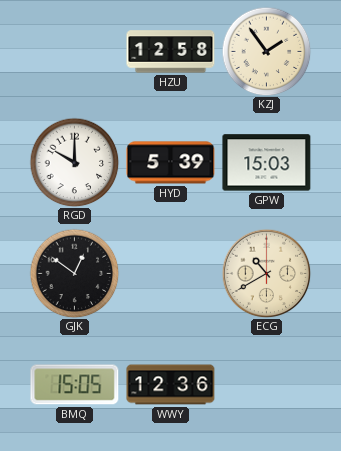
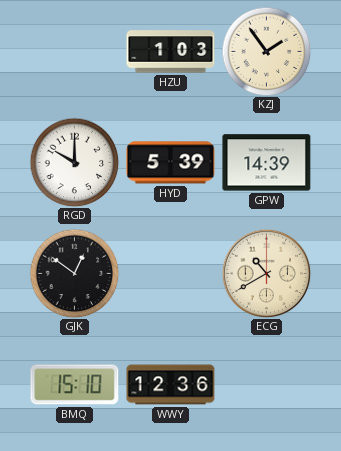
HZU: 12:58 -> 1:03 (171, 52)
GPW: 15:03 -> 14:39 (267, 163)
BMQ: 15:05 -> 15:10 (75, 385)
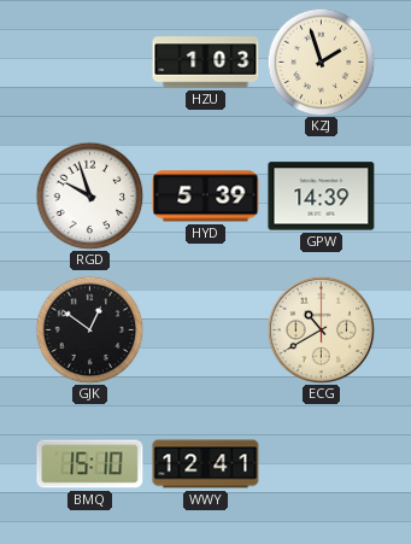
KZJ: 1:54 -> 1:57 (321, 62)
RGD: 10:00 -> 9:57 (89, 195)
WWY: 12:36 -> 12:41 (206, 464)
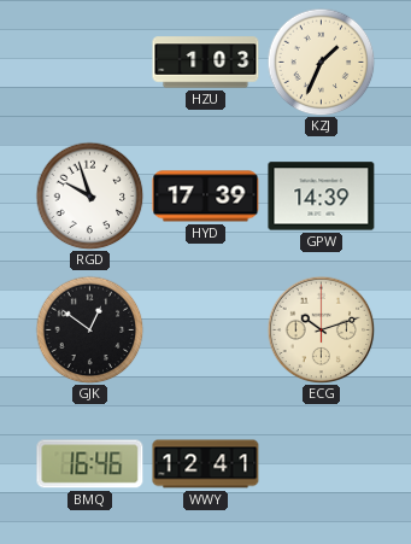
KZJ: 1:57 -> 1:34 (321, 62)
HYD: 5:39 -> 17:39 (206, 197)
ECG: 10:40 -> 10:12 (321, 329)
BMQ: 15:10 -> 16:46 (90, 464)
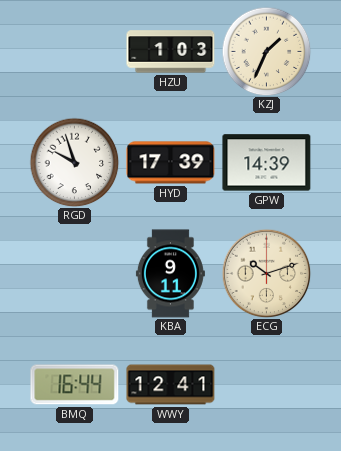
GJK: 12:51 -> none (89, 329)
KBA: none -> 9:11 (170, 274)
BMQ: 16:46 -> 16:44 (75, 385)
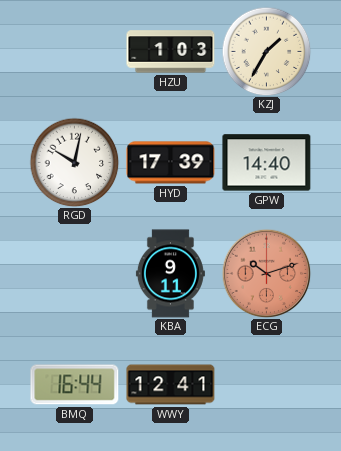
KZJ: 1:34 -> 1:35 (266, 51)
RGD: 9:57 -> 10:02 (74, 162)
GPW: 14:39 -> 14:40 (267, 163)
ECG dial: cream -> salmon (266, 273)
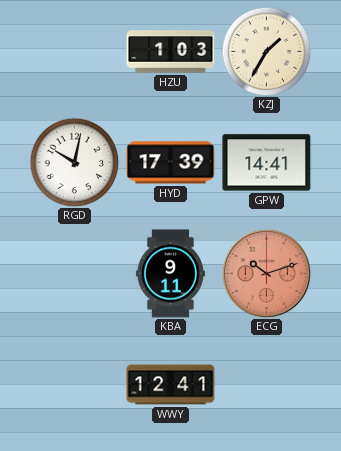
GPW: 14:40 -> 14:41 (267, 163)
BMQ: 16:44 -> none (75, 385)
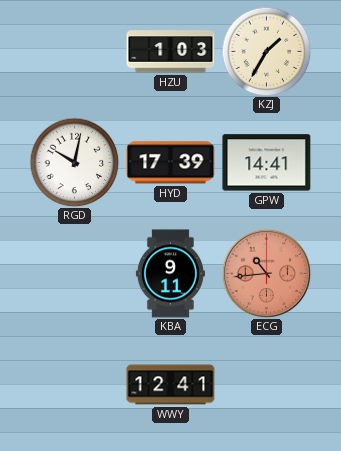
ECG: 10:12 -> 10:44 (266, 273)
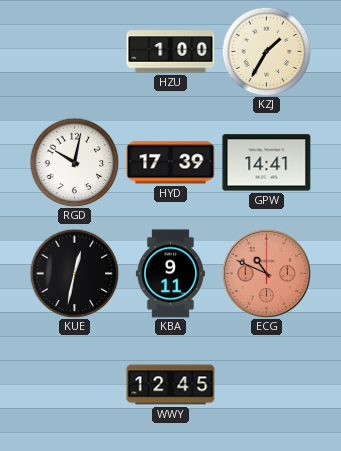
HZU: 1:03 -> 1:00 (171, 52)
KUE: none -> 12:32 (74, 273)
ECG: 10:44 -> 10:49 (266, 273)
WWY: 12:41 -> 12:45 (171, 385)
